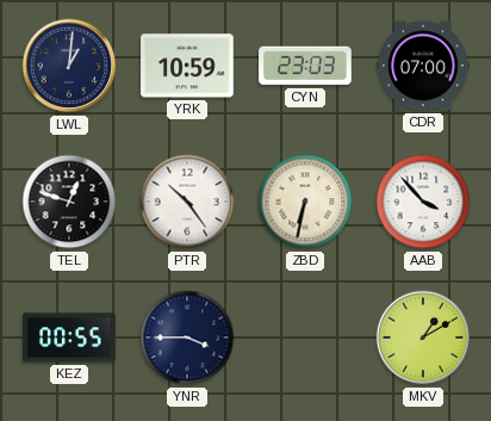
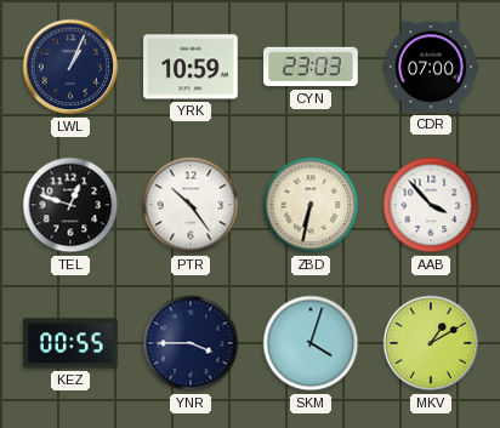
LWL: 1:01 -> 1:04 (70, 67)
SKM: none -> 4:03 (311, 343)
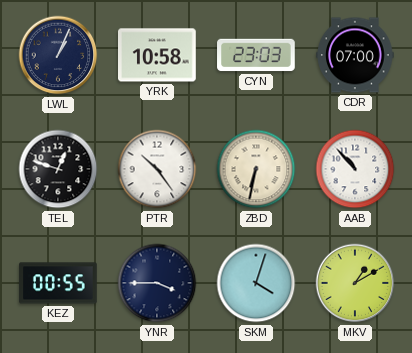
YRK: 10:59 -> 10:58 (157, 55)
AAB: 3:53 -> 10:53 (355, 169)
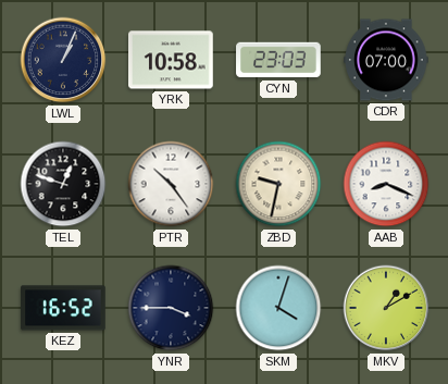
ZBD: 6:32 -> 9:32 (278, 184)
AAB: 10:53 -> 8:19 (386, 184)
KEZ: 00:55 -> 16:52 (63, 308)
